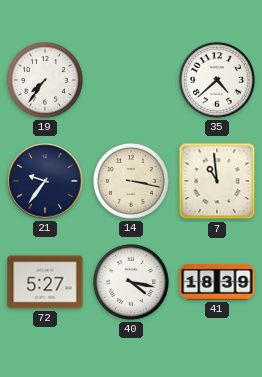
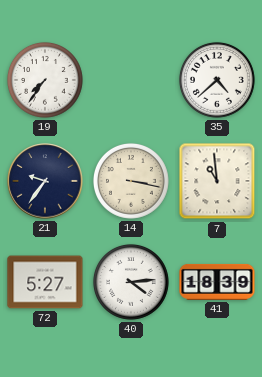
40: 4:17 -> 4:14 (131, 282)
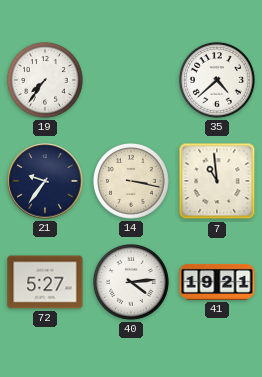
41: 18:39 -> 19:21 (217, 282)
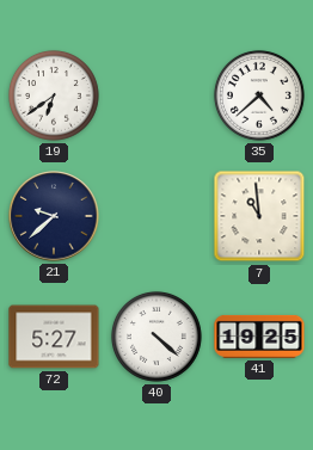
19: 7:36 -> 6:39 (54, 95)
21: 9:36 -> 9:38 (54, 216)
14: 3:17 -> none (131, 181)
40: 4:14 -> 4:22 (156, 337)
41: 19:21 -> 19:25 (259, 337)
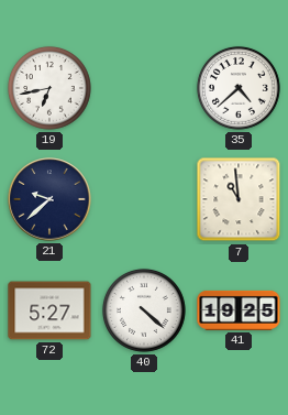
19: 6:39 -> 6:43 (49, 88)
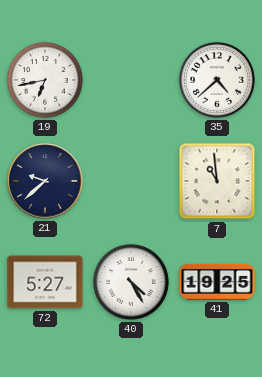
40: 4:22 -> 4:25 (131, 282)
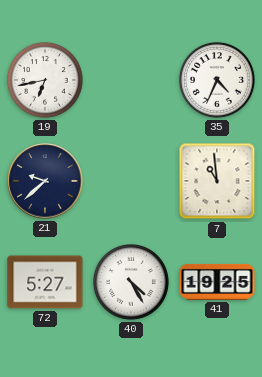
35: 4:38 -> 4:34 (217, 80)
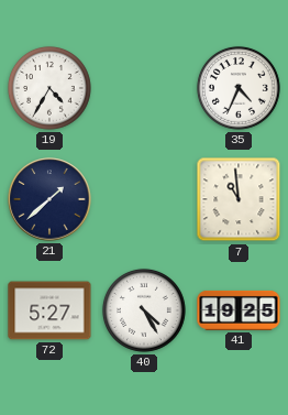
19: 6:43 -> 4:35 (49, 88)
21: 9:38 -> 1:38 (49, 199)
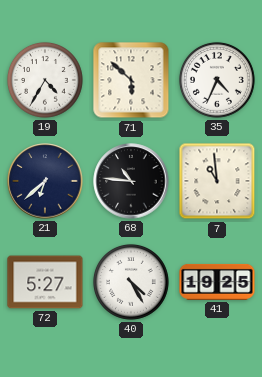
71: none -> 5:52 (131, 80)
21: 1:38 -> 6:38 (45, 181)
68: none -> 10:46 (131, 181)
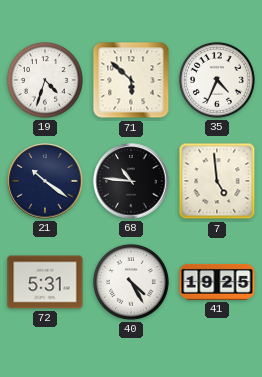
19: 4:35 -> 4:33 (45, 80)
21: 6:38 -> 10:21 (45, 181)
7: 10:59 -> 4:59 (217, 181)
72: 5:27 -> 5:31 (45, 282)
